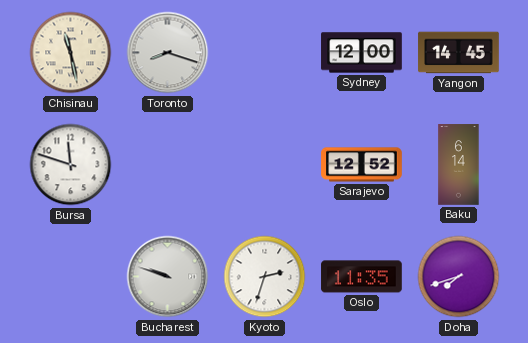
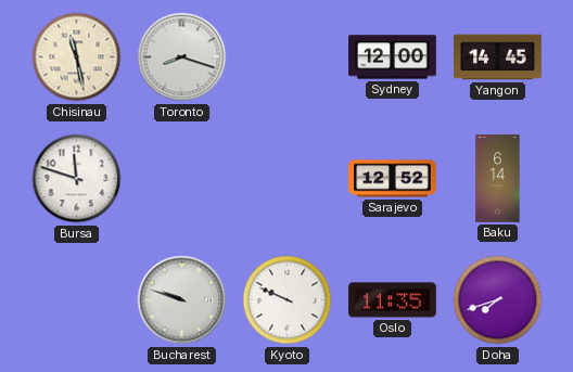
Kyoto: 2:33 -> 9:49 (288, 300)
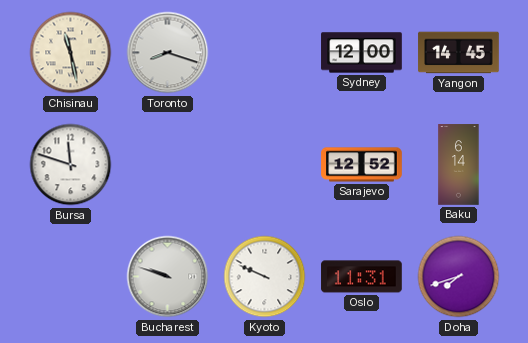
Oslo: 11:35 -> 11:31 (362, 277)
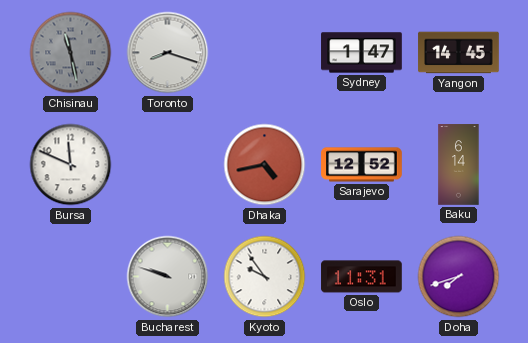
Chisinau dial: cream -> grey (71, 53)
Sydney: 12:00 -> 1:47 (362, 53)
Bursa: 11:48 -> 11:49 (71, 165)
Dhaka: none -> 4:43 (265, 165)
Kyoto: 9:49 -> 9:54 (265, 277)
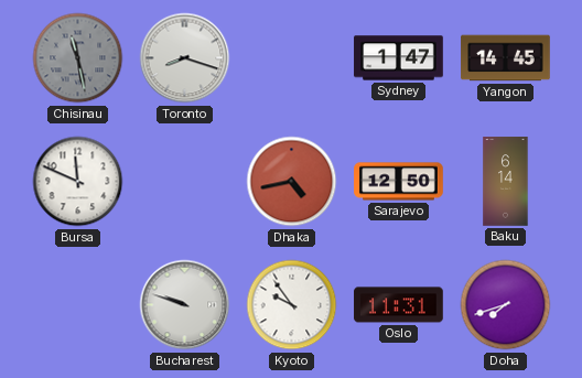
Sarajevo: 12:52 -> 12:50 (399, 182)
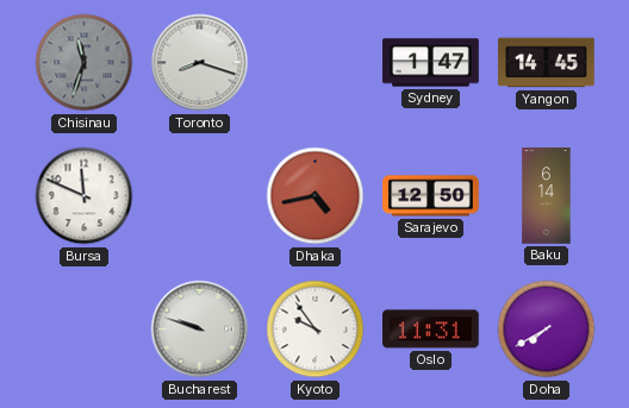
Chisinau: 11:28 -> 11:33 (85, 63)
Doha: 7:42 -> 7:40 (547, 329)
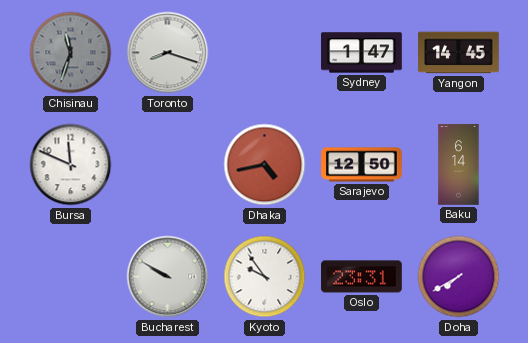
Bucharest: 9:48 -> 9:50 (168, 277)
Oslo: 11:31 -> 23:31 (362, 277)
